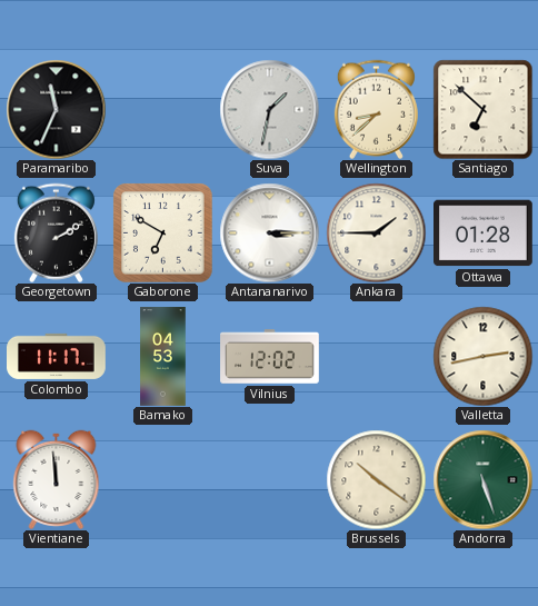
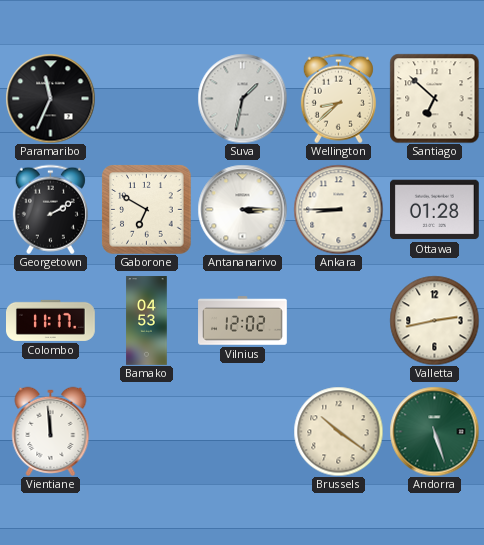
Ankara: 1:45 -> 8:45 (338, 209)
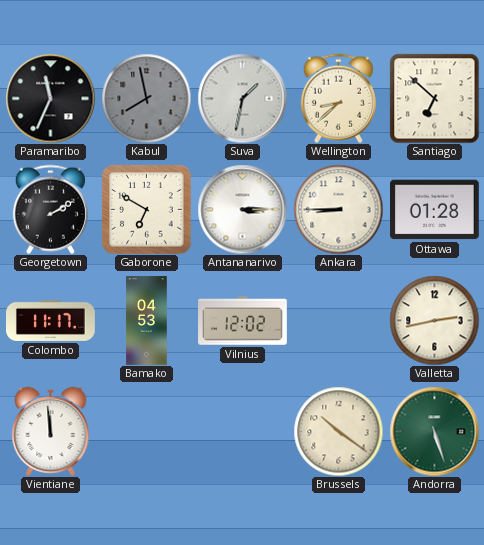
Kabul: none -> 7:58 (146, 98)
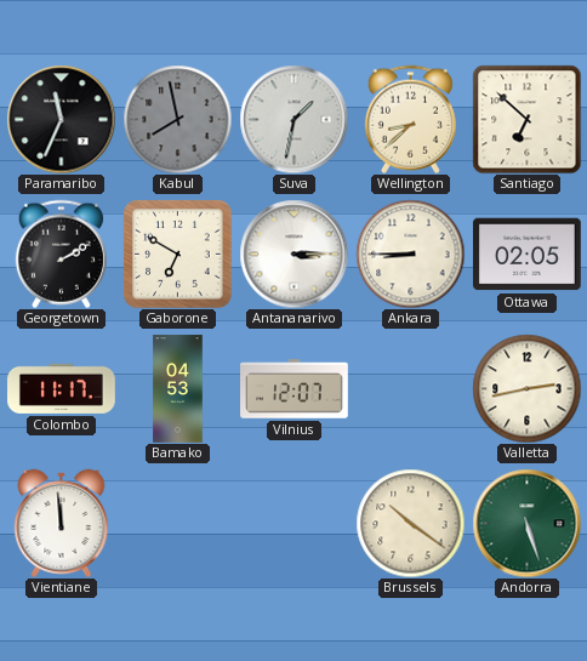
Ottawa: 01:28 -> 02:05 (528, 255)
Vilnius: 12:02 -> 12:07 (295, 389)
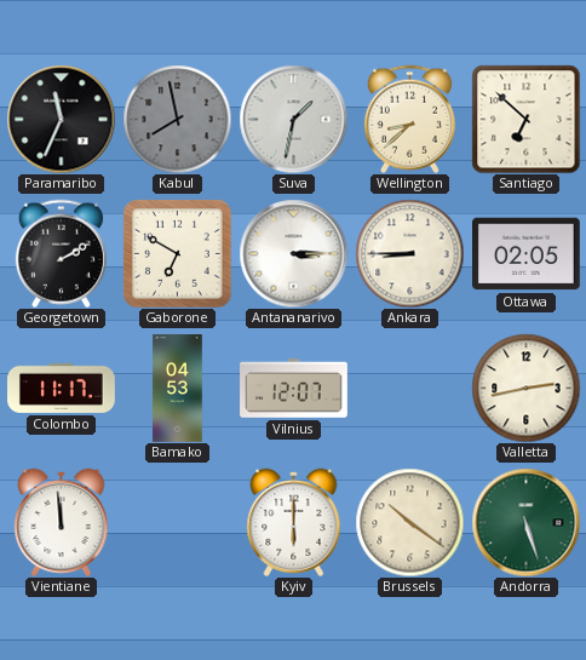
Kyiv: none -> 6:00 (294, 522)
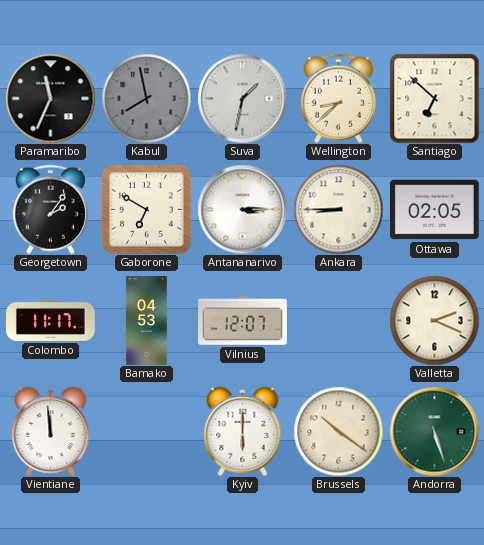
Georgetown: 2:10 -> 2:06 (50, 209)
Valletta: 2:43 -> 2:19 (434, 320)
